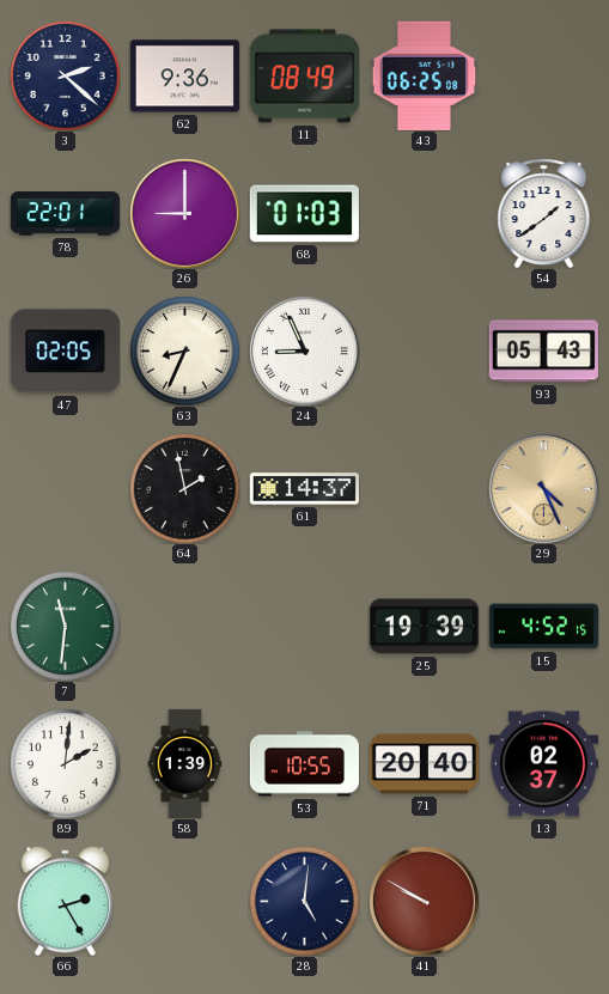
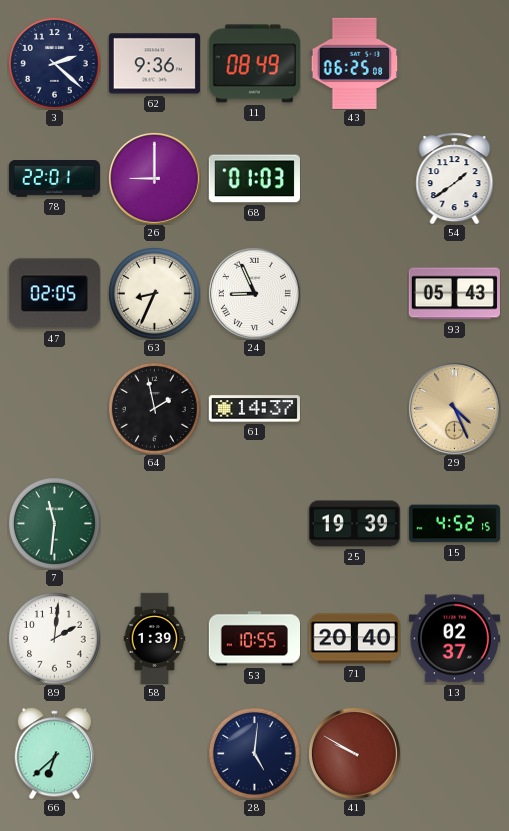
66: 2:25 -> 6:38 (54, 753)
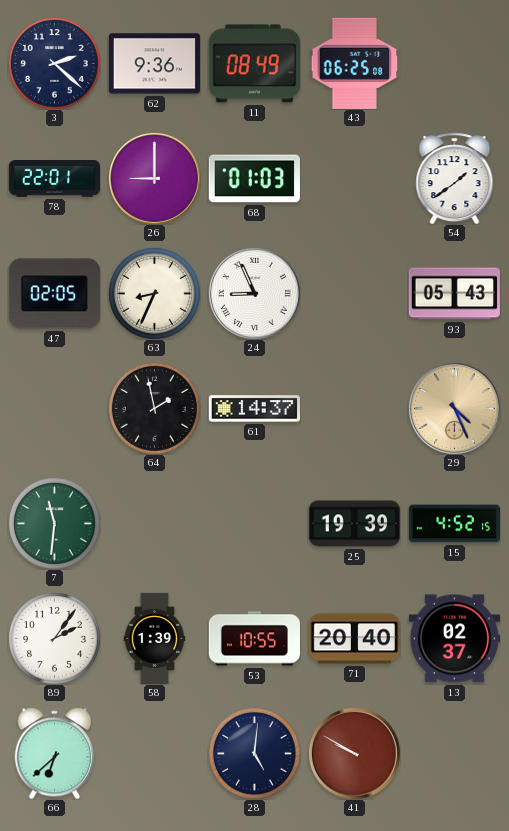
89: 2:01 -> 2:06 (55, 639)
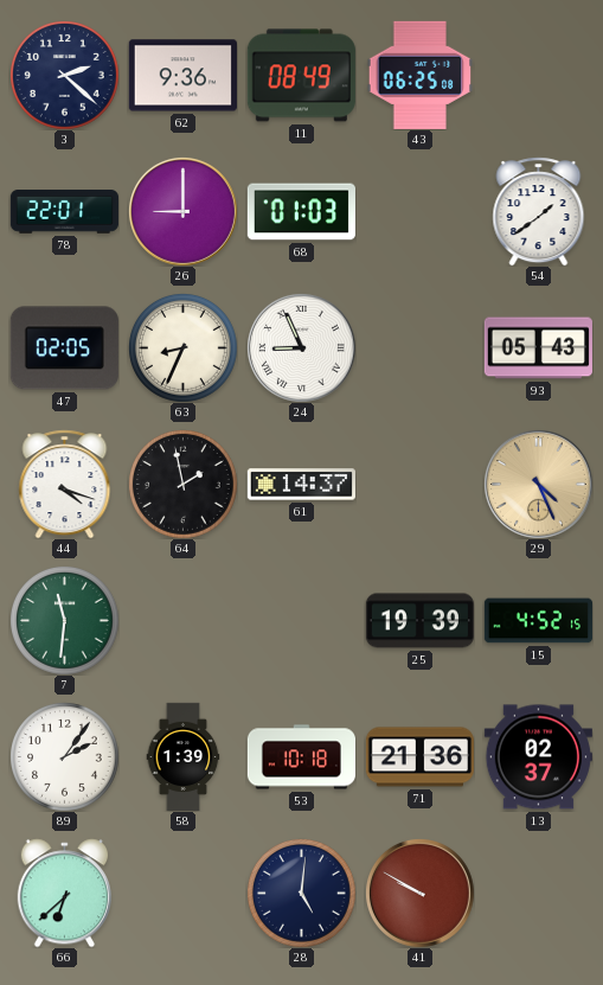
44: none -> 4:18 (65, 484)
53: 10:55 -> 10:18 (301, 757)
71: 20:40 -> 21:36 (419, 757)
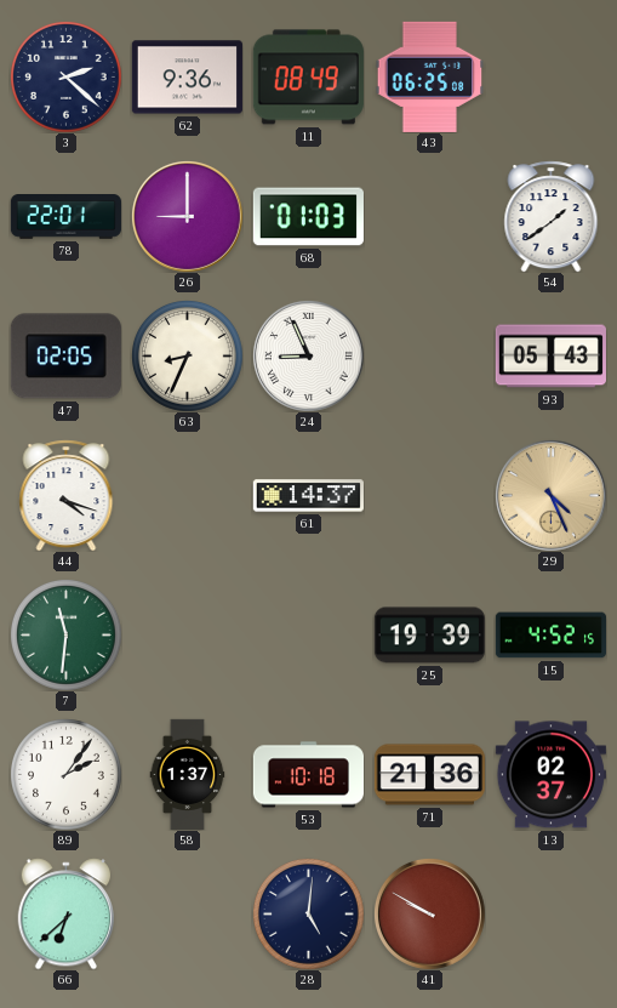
64: 1:58 -> none (184, 485)
58: 1:39 -> 1:37 (188, 774)
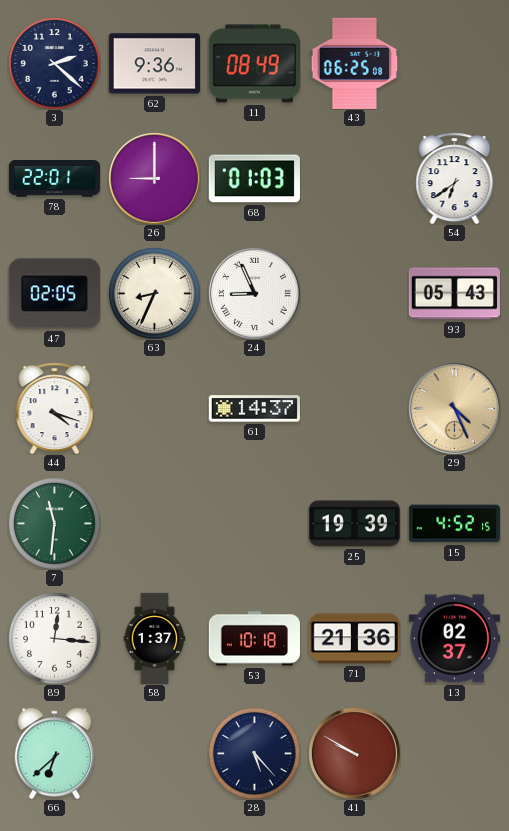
54: 1:39 -> 6:39 (455, 178)
89: 2:06 -> 12:16 (55, 639)
28: 5:01 -> 5:23 (255, 754)
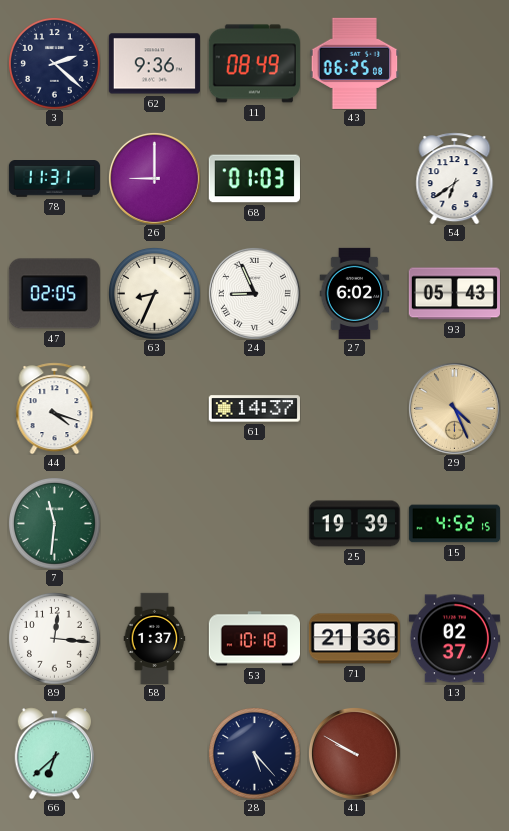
78: 22:01 -> 11:31 (54, 179)
27: none -> 6:02 (355, 293)
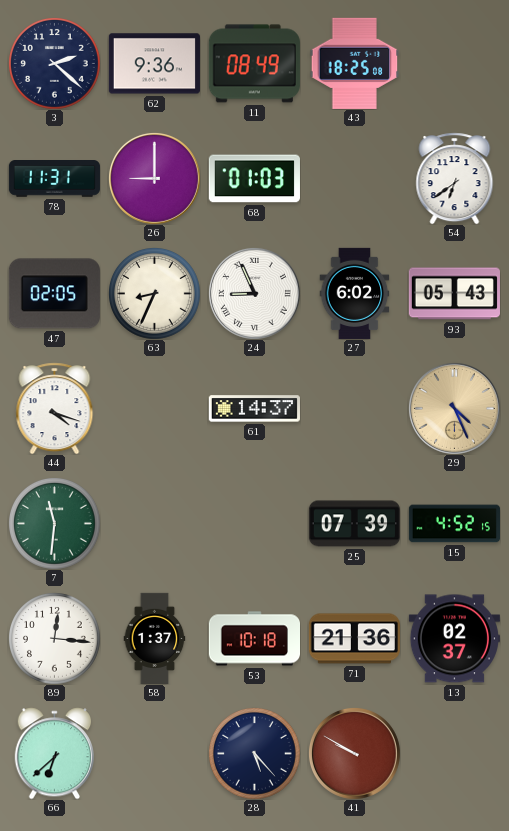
43: 06:25 -> 18:25 (355, 63)
25: 19:39 -> 07:39 (354, 524)
